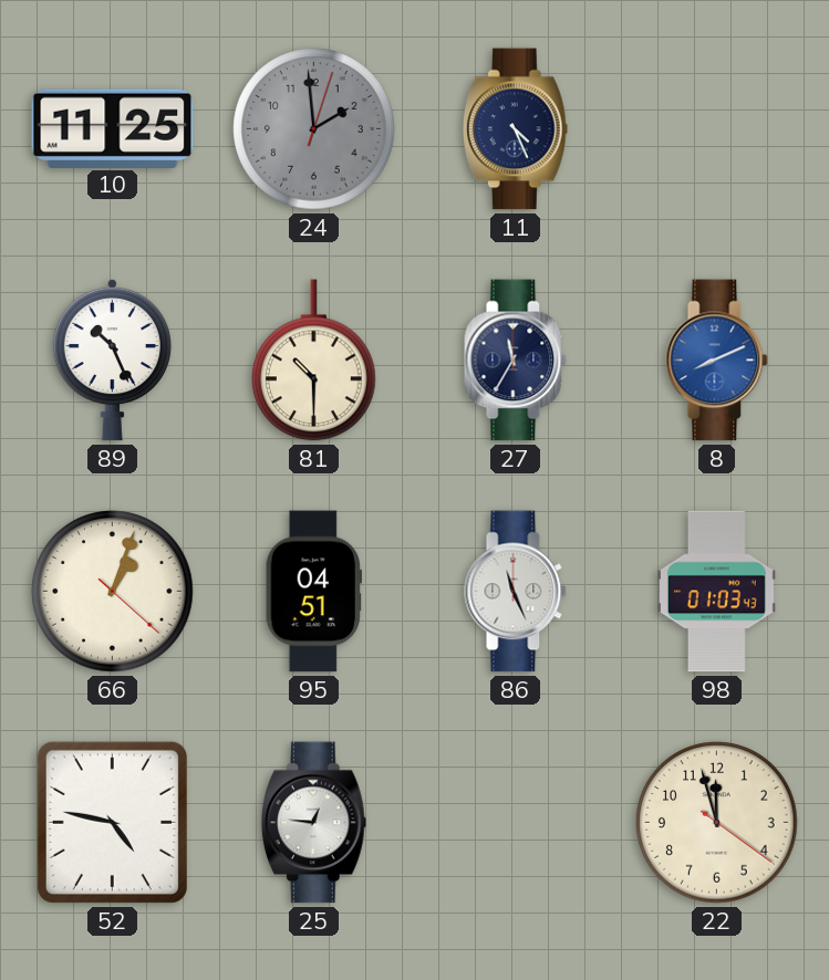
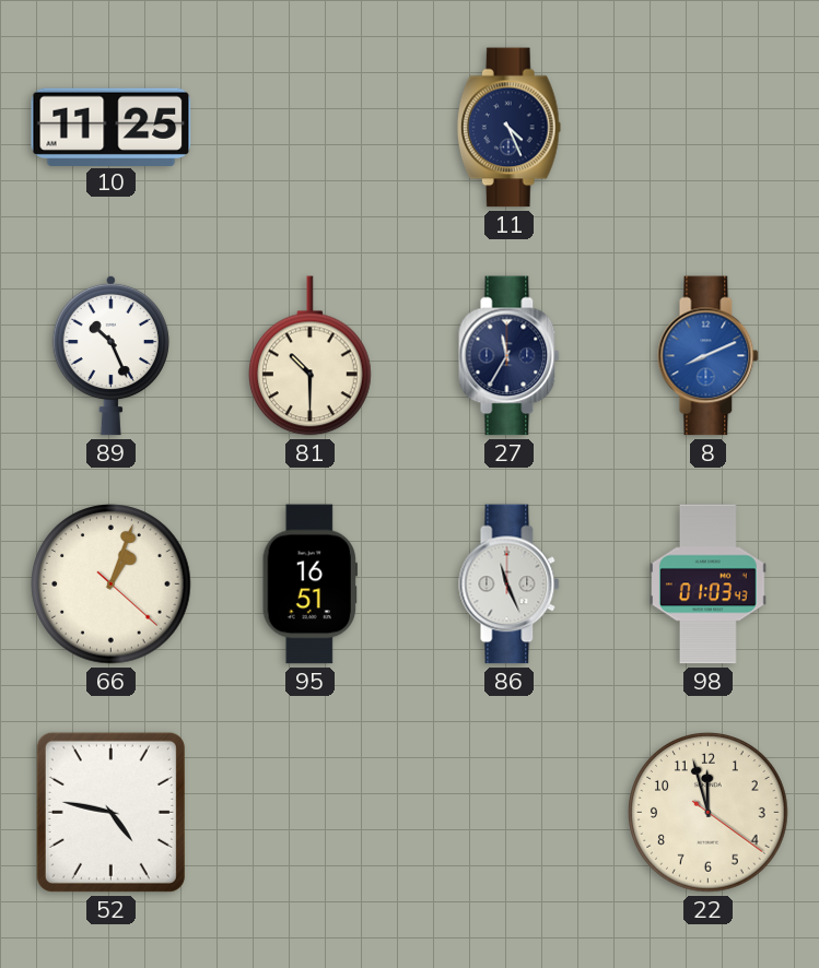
24: 1:59 -> none (314, 129)
95: 04:51 -> 16:51 (309, 585)
25: 12:46 -> none (313, 823)
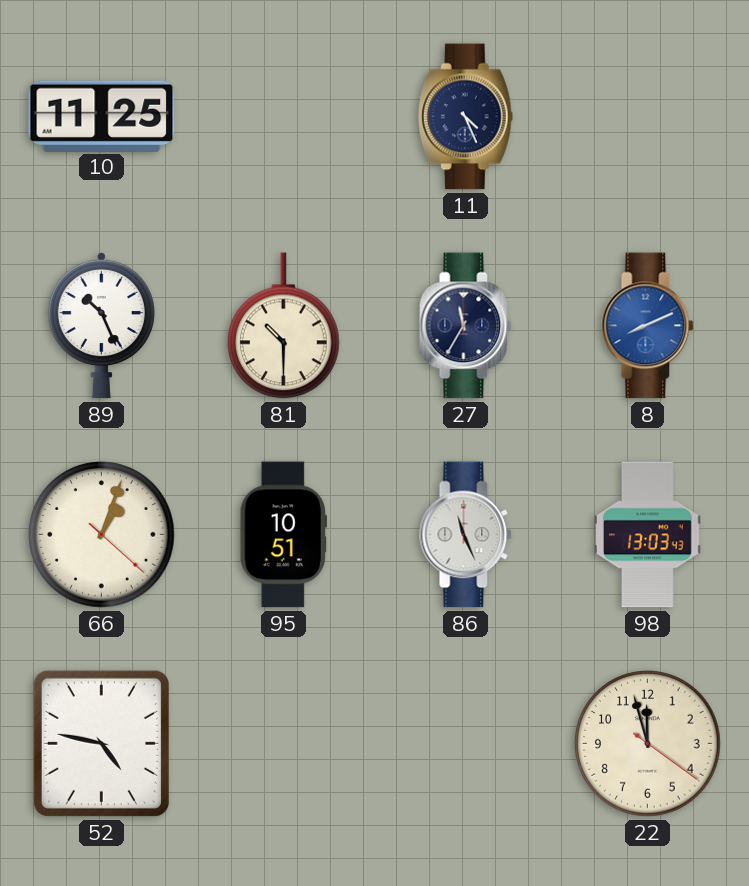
95: 16:51 -> 10:51 (283, 535)
98: 01:03 -> 13:03 (648, 535)
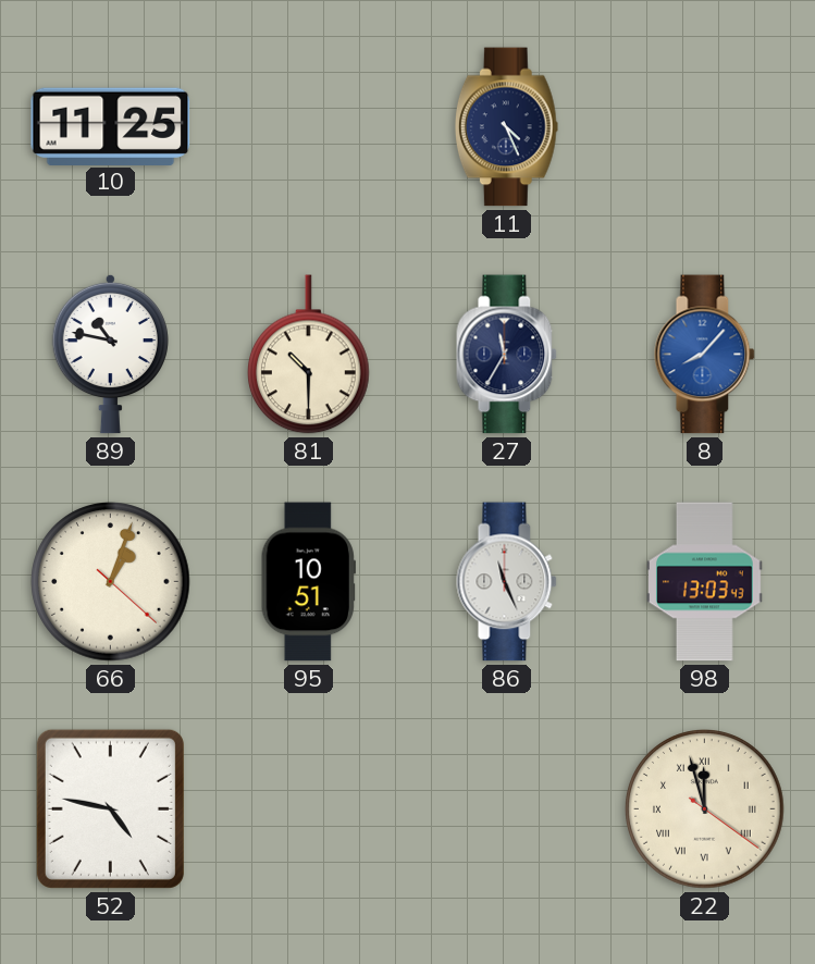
89: 10:26 -> 10:47 (110, 354)
8: 8:11 -> 8:07 (705, 355)
22 numerals: Arabic -> Roman (705, 809)
